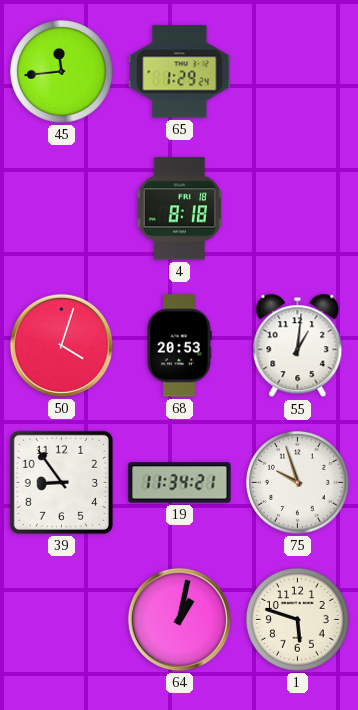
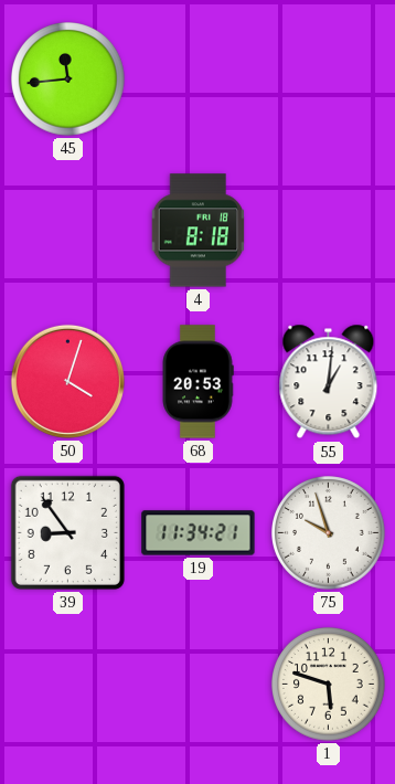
65: 1:29 -> none (180, 72)
64: 1:02 -> none (179, 619)
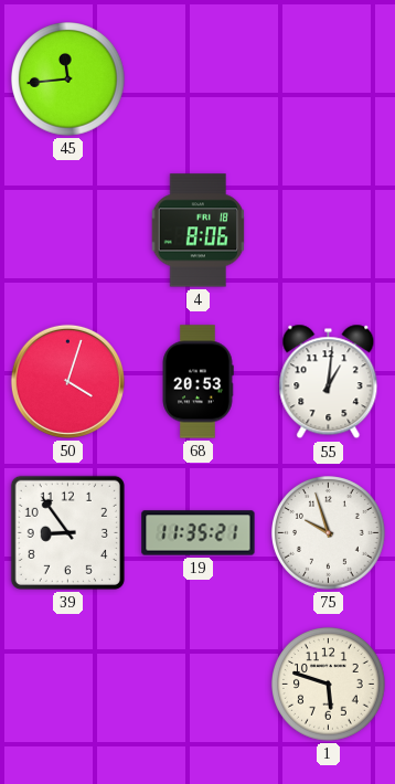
4: 8:18 -> 8:06 (199, 231)
19: 11:34 -> 11:35 (199, 533)
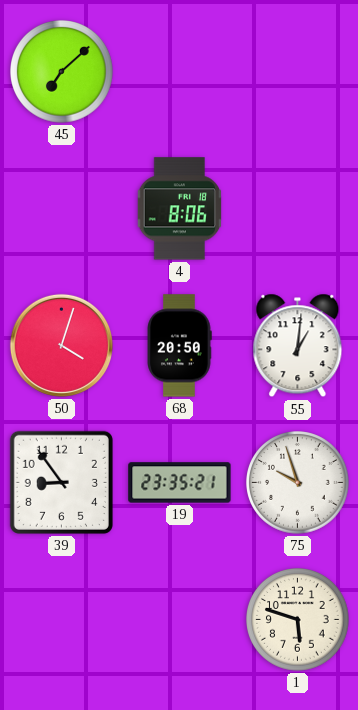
45: 11:44 -> 7:08 (62, 72)
68: 20:53 -> 20:50 (179, 346)
19: 11:35 -> 23:35 (180, 483)
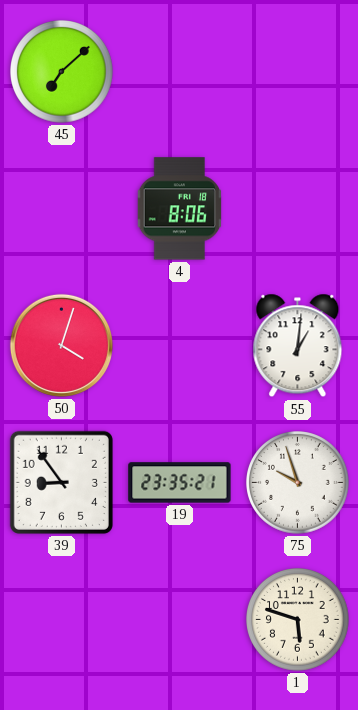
68: 20:50 -> none (179, 346)
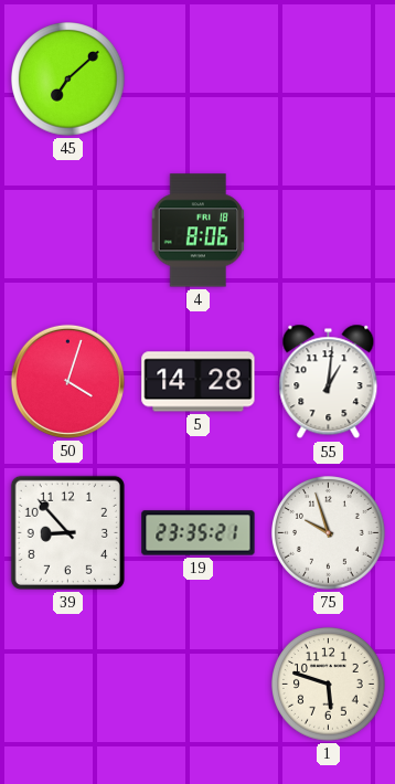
5: none -> 14:28 (199, 382)
39: 8:54 -> 8:53 (67, 532)
